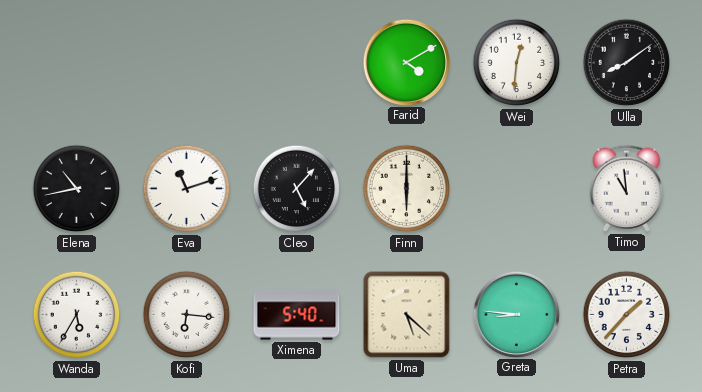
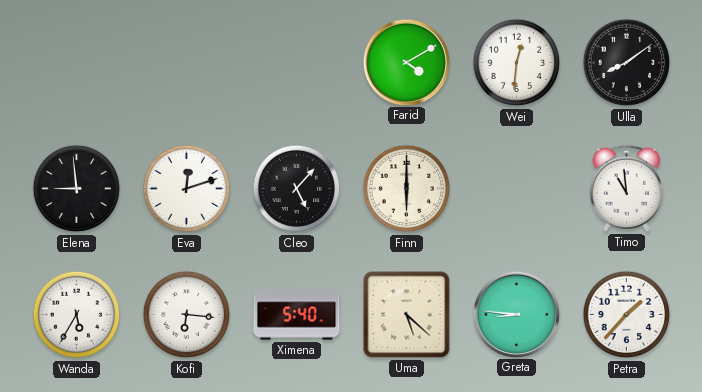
Elena: 10:43 -> 8:59 (77, 189)
Eva: 11:12 -> 12:12 (187, 189)
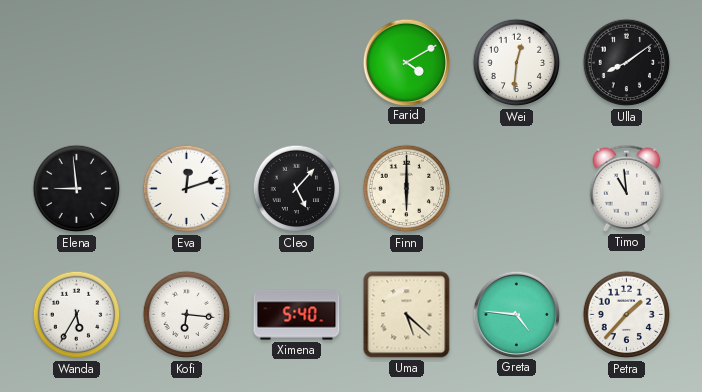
Greta: 8:46 -> 4:46 (516, 314)
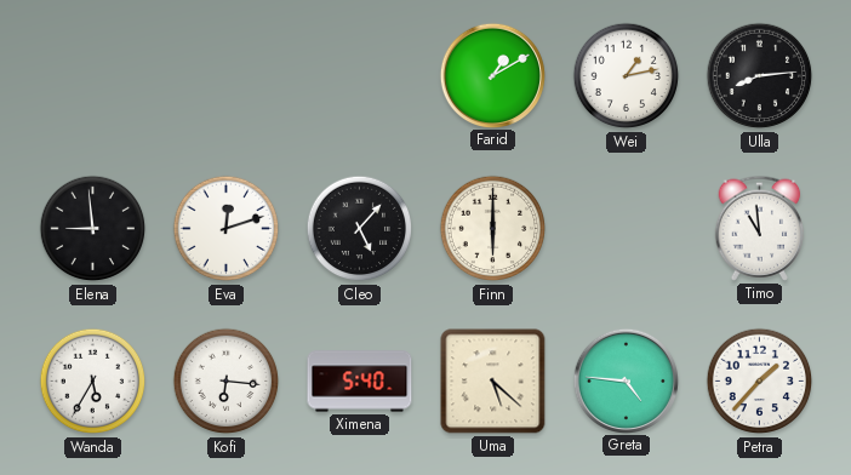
Farid: 4:10 -> 1:10 (492, 75)
Wei: 12:31 -> 1:13 (627, 76)
Ulla: 8:09 -> 8:14 (760, 76)
